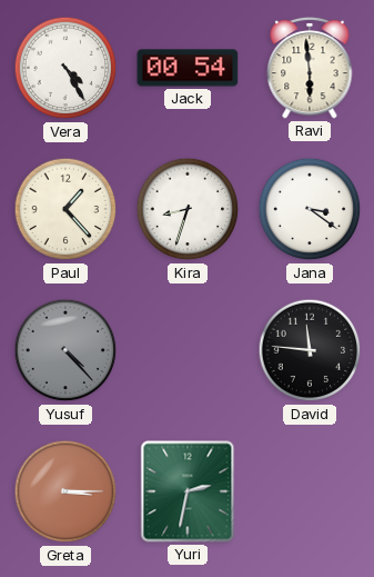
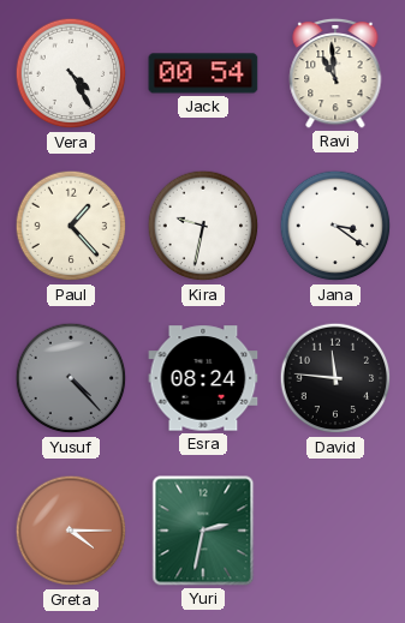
Ravi: 5:59 -> 10:59 (335, 73)
Kira: 8:33 -> 9:32 (203, 226)
Esra: none -> 08:24 (203, 378)
Greta: 3:15 -> 4:15 (71, 531)
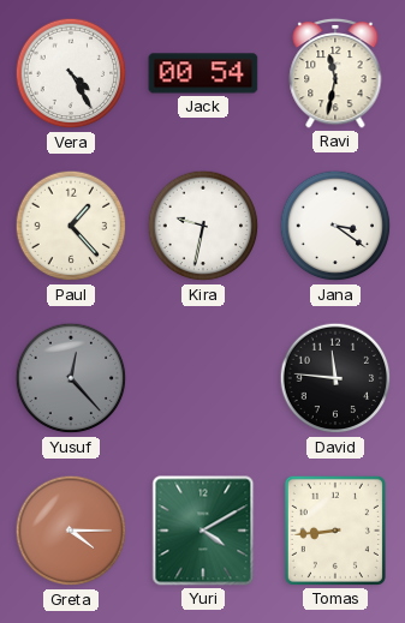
Ravi: 10:59 -> 11:32 (335, 73)
Yusuf: 4:23 -> 12:23 (71, 378)
Esra: 08:24 -> none (203, 378)
Yuri: 2:32 -> 4:10 (203, 531)
Tomas: none -> 8:44 (335, 531)
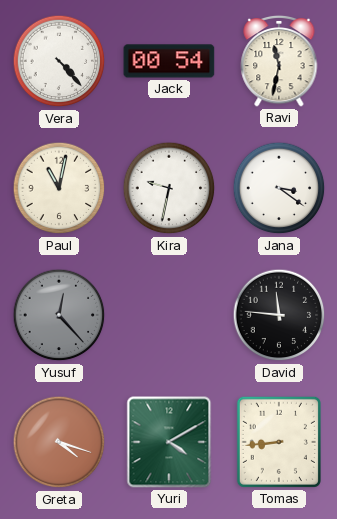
Vera: 4:25 -> 4:23 (59, 61)
Paul: 1:23 -> 11:02 (59, 188)
Greta: 4:15 -> 4:18 (59, 442)
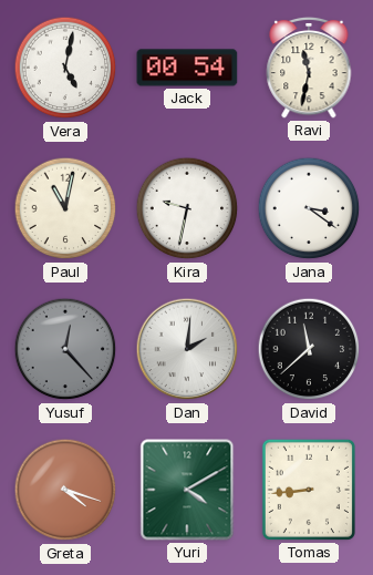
Vera: 4:23 -> 5:02 (65, 68)
Dan: none -> 2:01 (187, 349)
David: 11:46 -> 11:38 (309, 349)
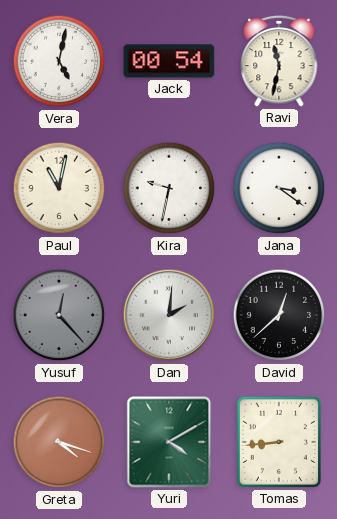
David: 11:38 -> 12:38 (279, 315)
